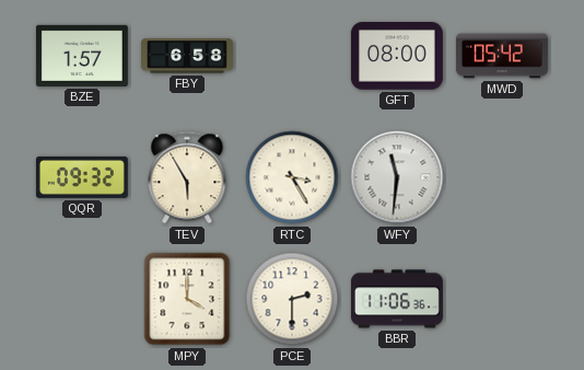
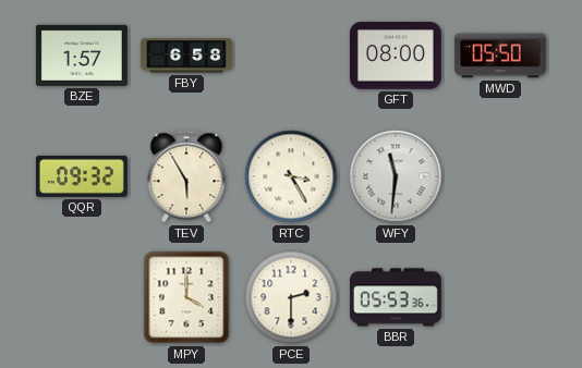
MWD: 05:42 -> 05:50 (500, 56)
BBR: 11:06 -> 05:53 (396, 297)
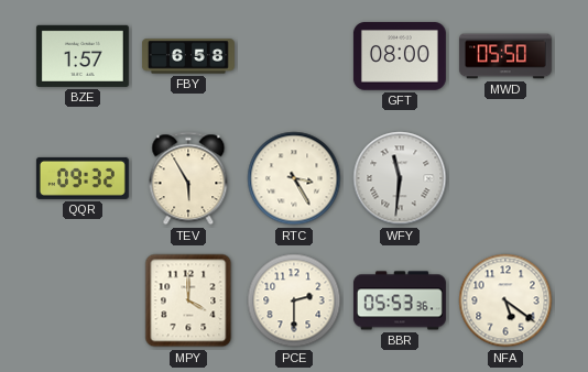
NFA: none -> 5:21 (505, 300)
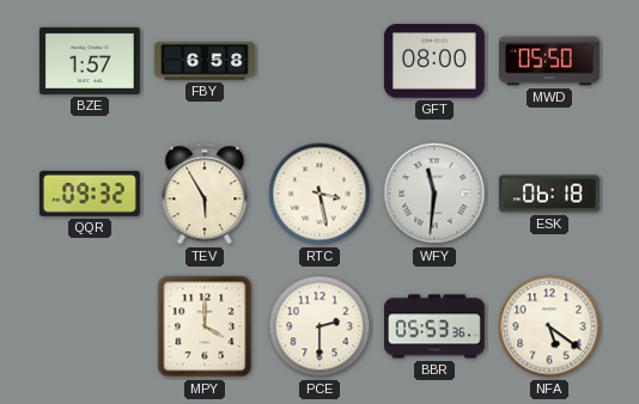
RTC: 3:25 -> 3:28 (319, 194)
ESK: none -> 06:18 (549, 194)
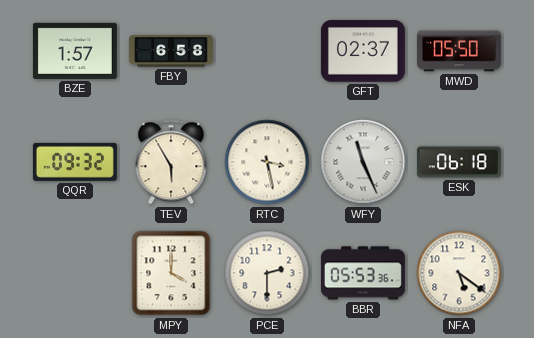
GFT: 08:00 -> 02:37 (363, 51)
WFY: 11:31 -> 11:26 (363, 162)
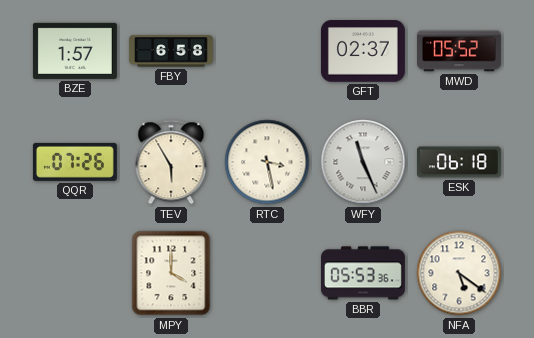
MWD: 05:50 -> 05:52 (459, 51)
QQR: 09:32 -> 07:26 (75, 162)
PCE: 2:30 -> none (267, 273)
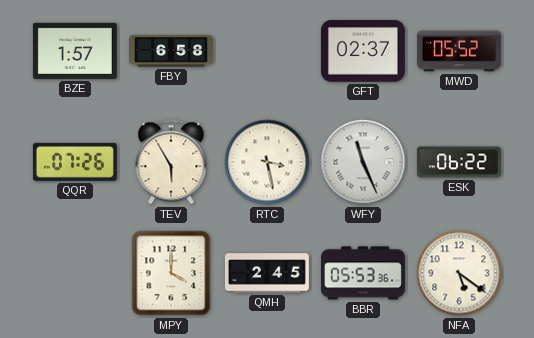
ESK: 06:18 -> 06:22 (459, 162)
QMH: none -> 2:45 (267, 273)
